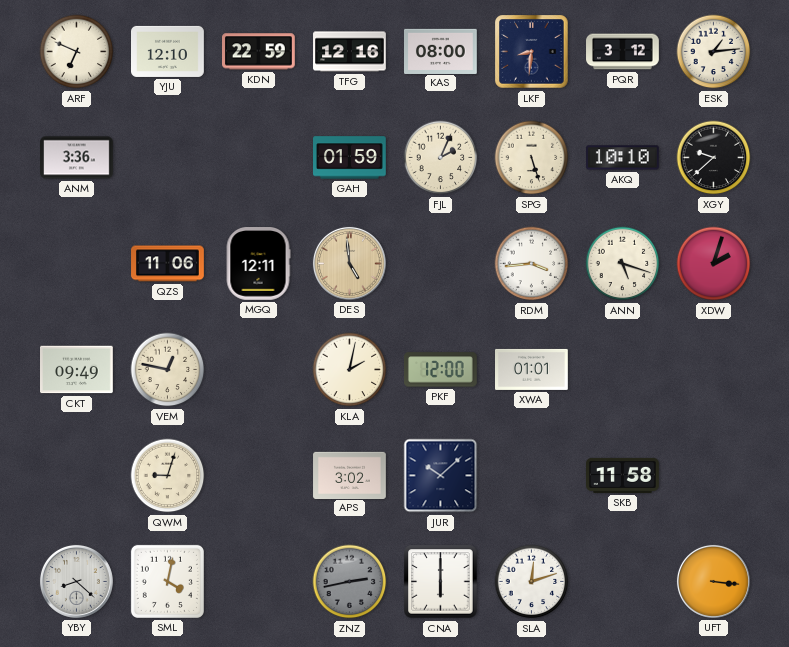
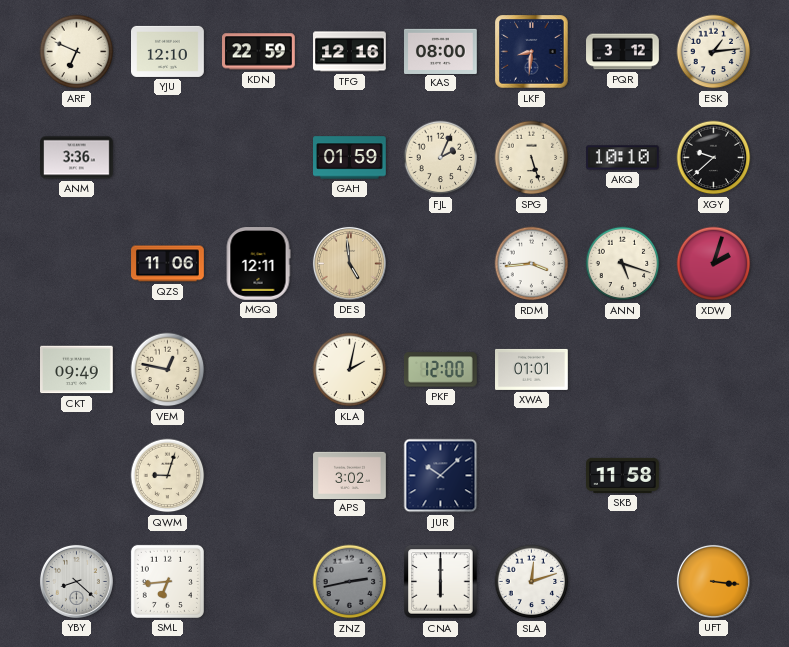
SML: 4:02 -> 6:44 (167, 581)
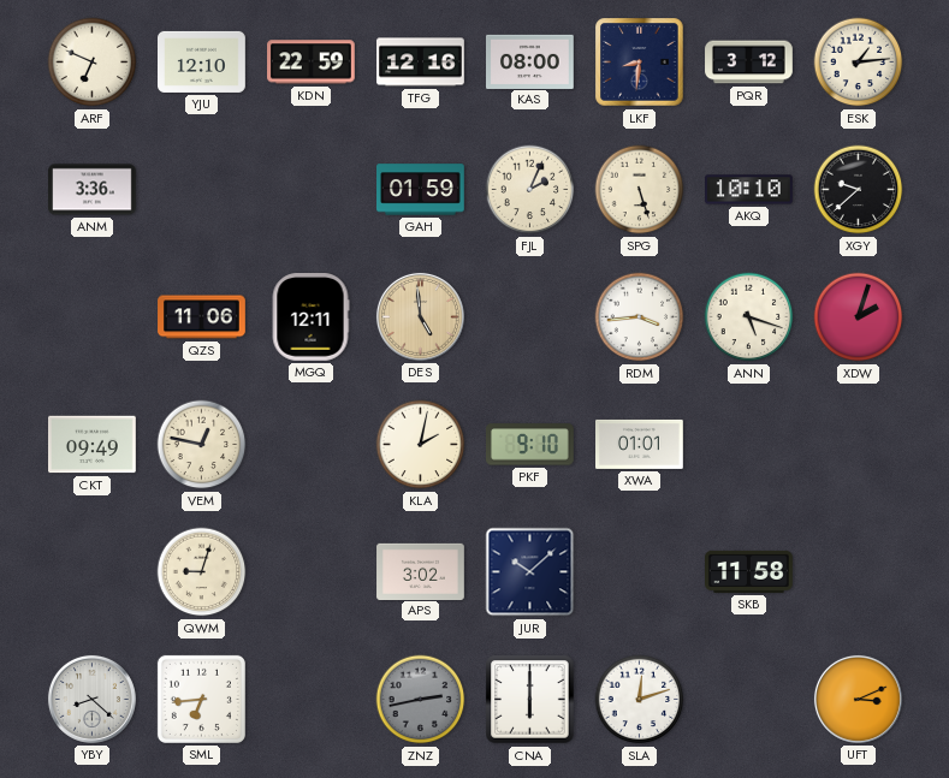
PKF: 12:00 -> 9:10 (530, 445)
UFT: 3:16 -> 3:11 (858, 699)
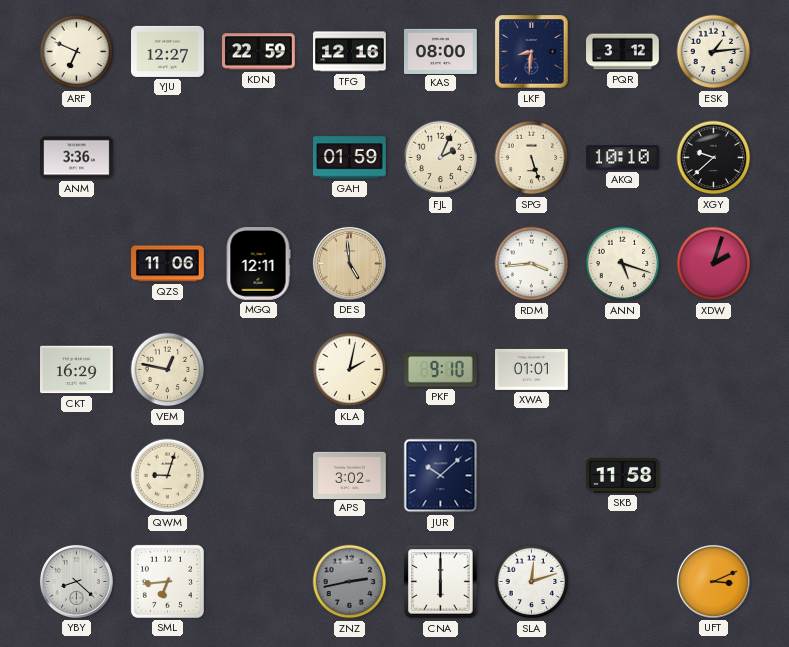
YJU: 12:10 -> 12:27 (168, 51)
CKT: 09:49 -> 16:29 (77, 370)
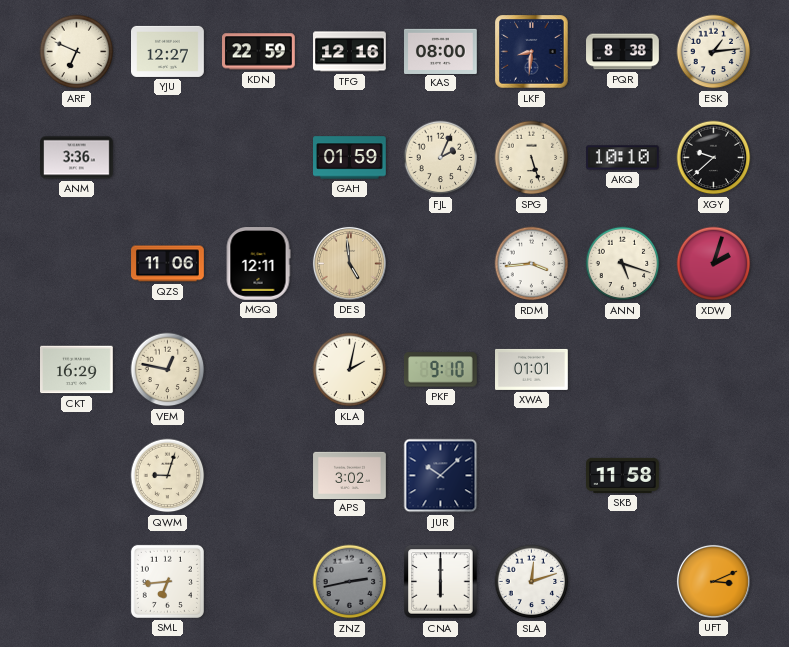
PQR: 3:12 -> 8:38 (623, 52)
YBY: 8:22 -> none (76, 581)
